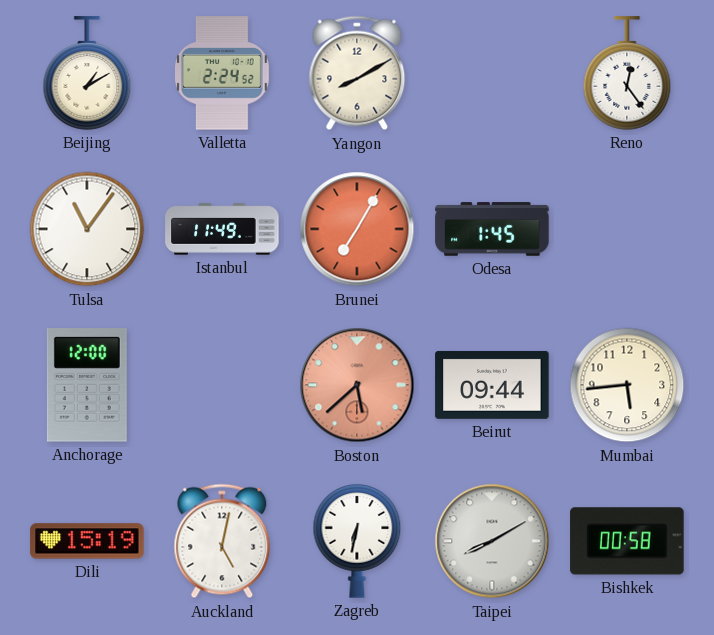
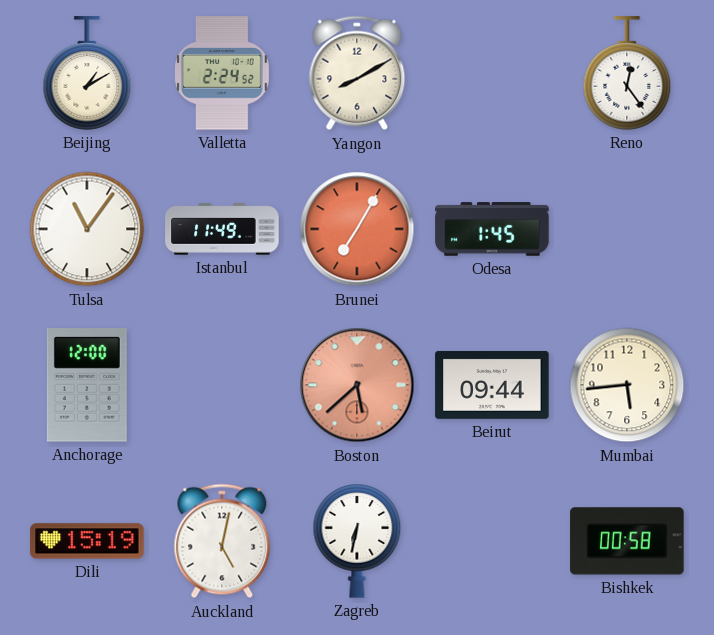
Taipei: 8:10 -> none (492, 541)
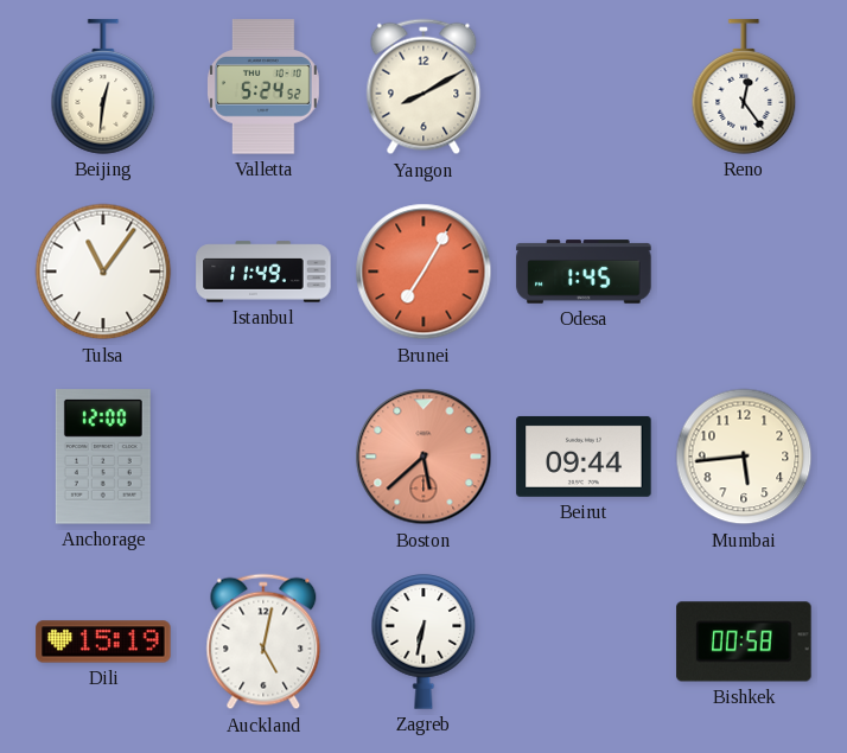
Beijing: 1:10 -> 12:31 (103, 87)
Valletta: 2:24 -> 5:24 (263, 87)
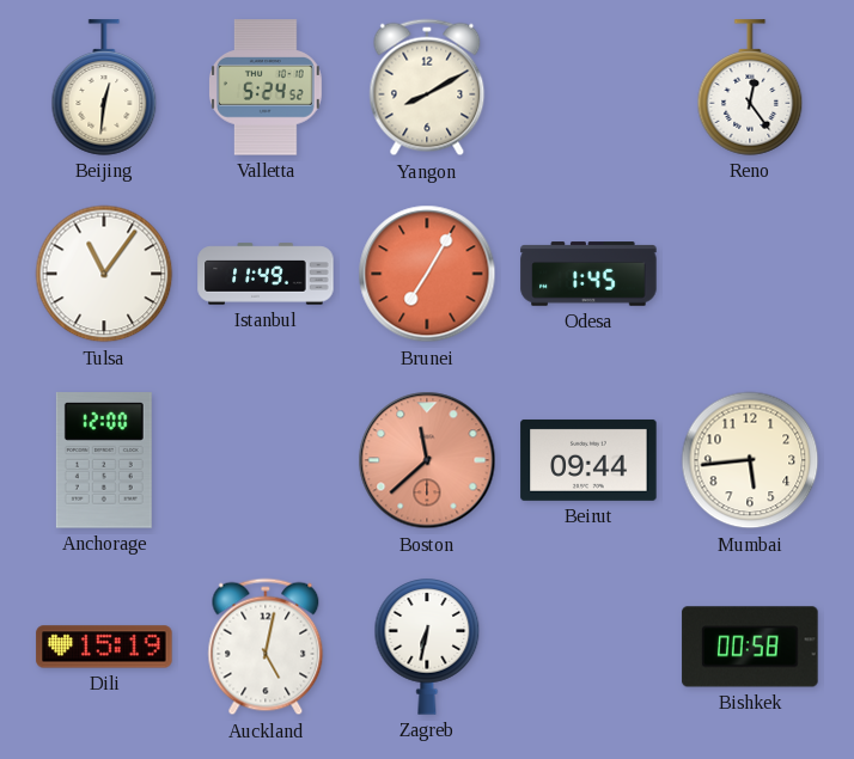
Boston: 5:38 -> 11:38 (427, 460)
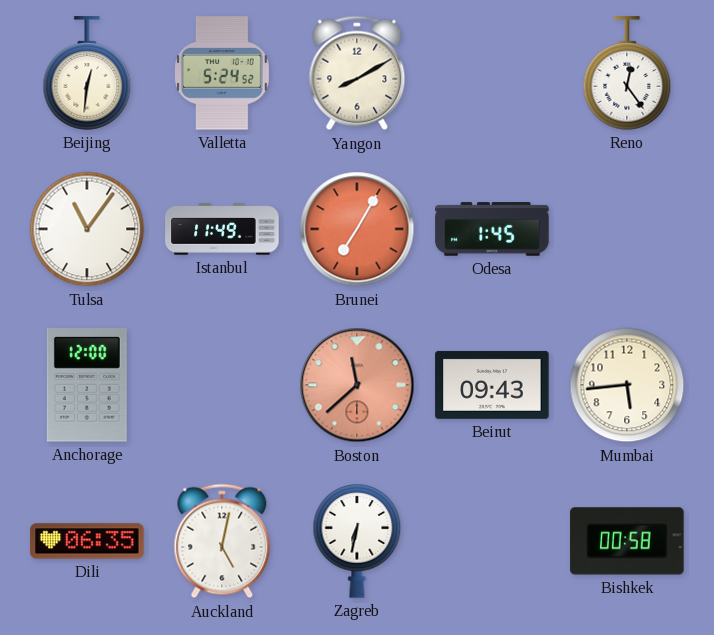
Beirut: 09:44 -> 09:43 (492, 385)
Dili: 15:19 -> 06:35 (87, 541)
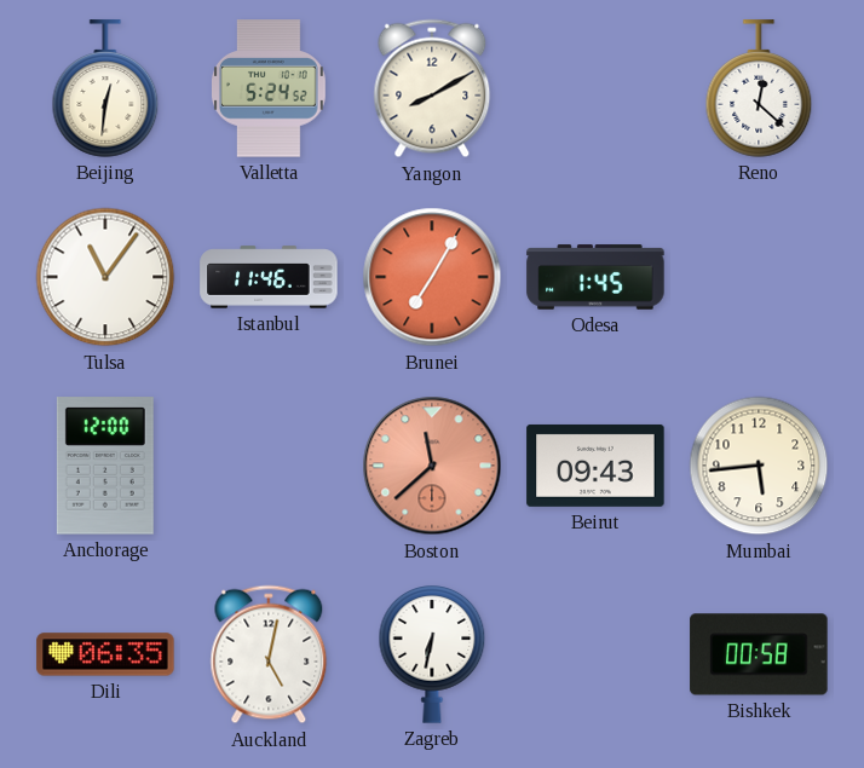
Reno: 12:24 -> 12:22 (759, 88)
Istanbul: 11:49 -> 11:46 (269, 277)
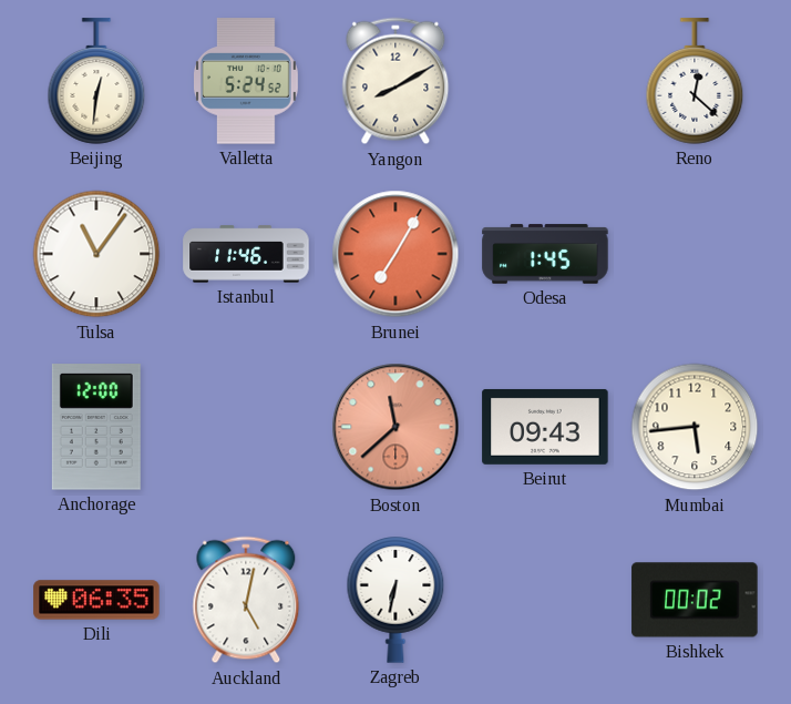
Bishkek: 00:58 -> 00:02 (695, 600)
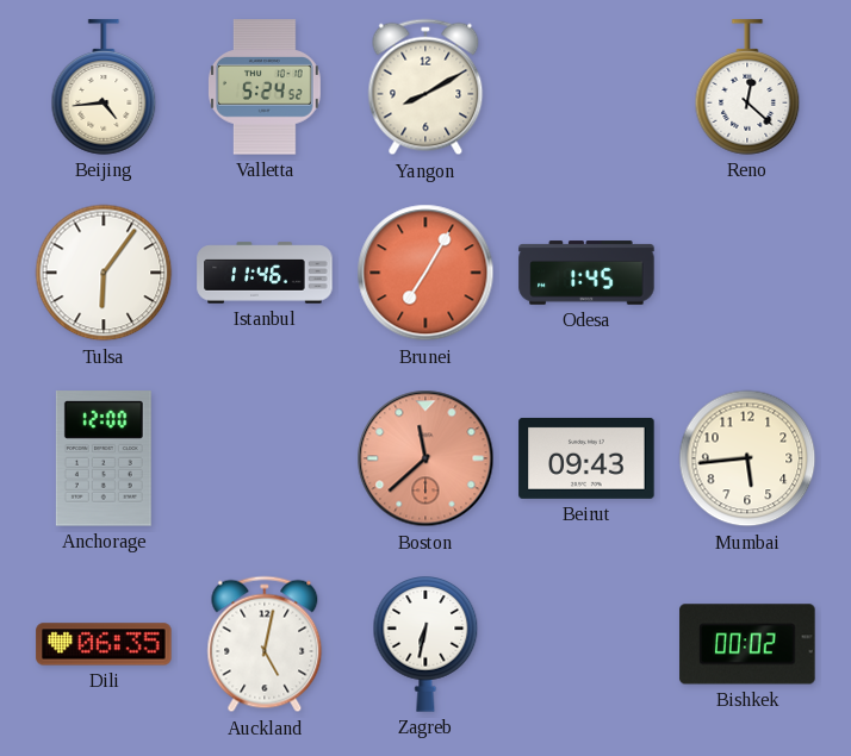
Beijing: 12:31 -> 4:44 (104, 87)
Tulsa: 11:06 -> 6:06 (104, 273)
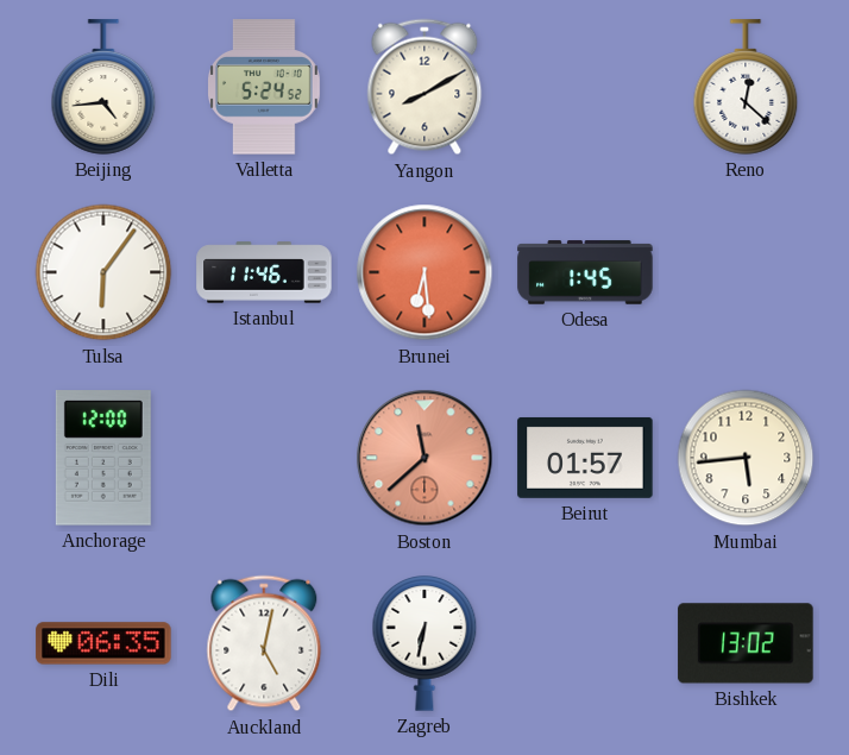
Brunei: 7:05 -> 6:29 (424, 272)
Beirut: 09:43 -> 01:57 (585, 458)
Bishkek: 00:02 -> 13:02 (746, 643)
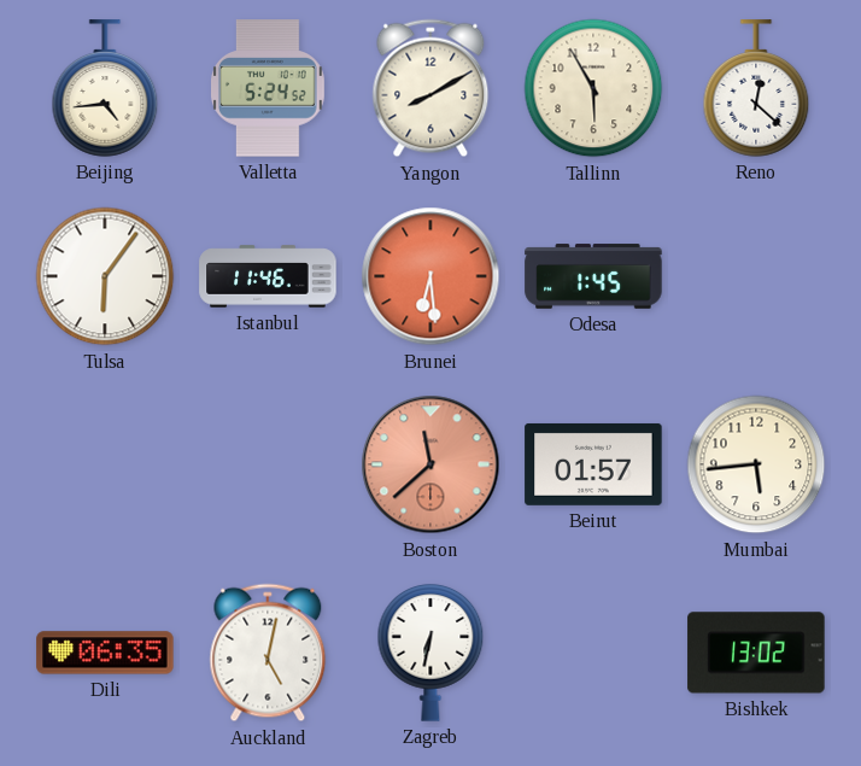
Tallinn: none -> 5:55 (593, 88)
Anchorage: 12:00 -> none (103, 458)
